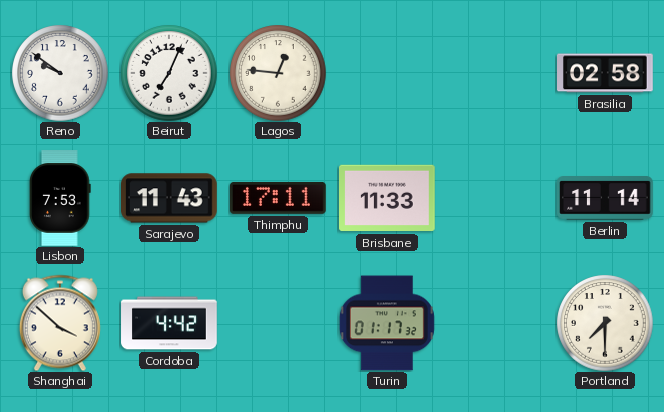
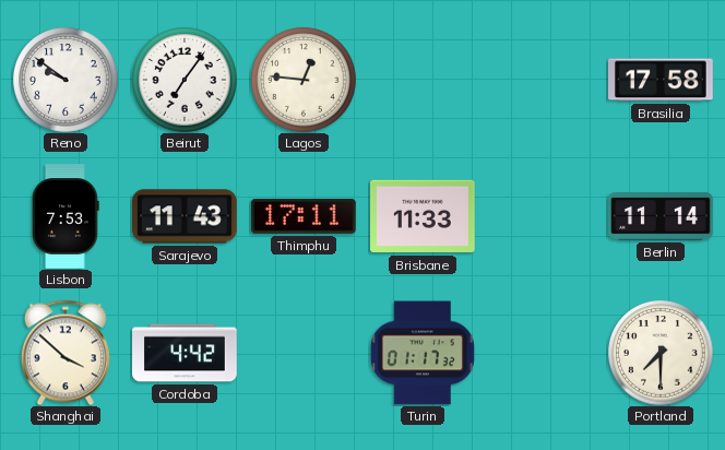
Beirut: 7:04 -> 7:06 (185, 80)
Brasilia: 02:58 -> 17:58 (661, 80)
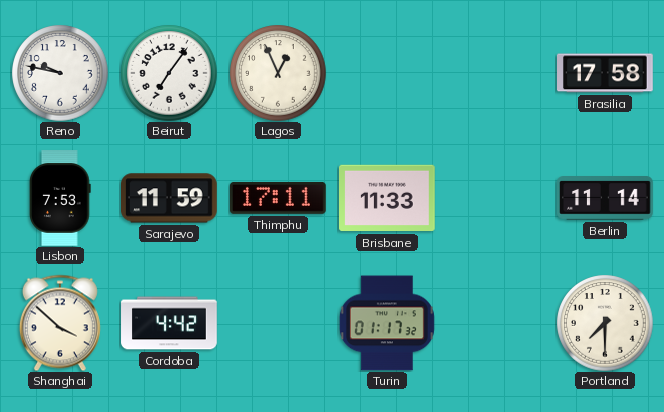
Reno: 9:51 -> 9:47 (60, 73)
Lagos: 12:46 -> 12:56 (278, 73)
Sarajevo: 11:43 -> 11:59 (169, 198)
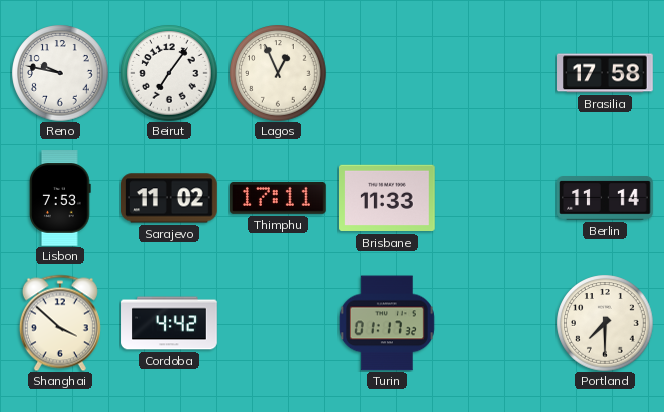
Sarajevo: 11:59 -> 11:02 (169, 198)
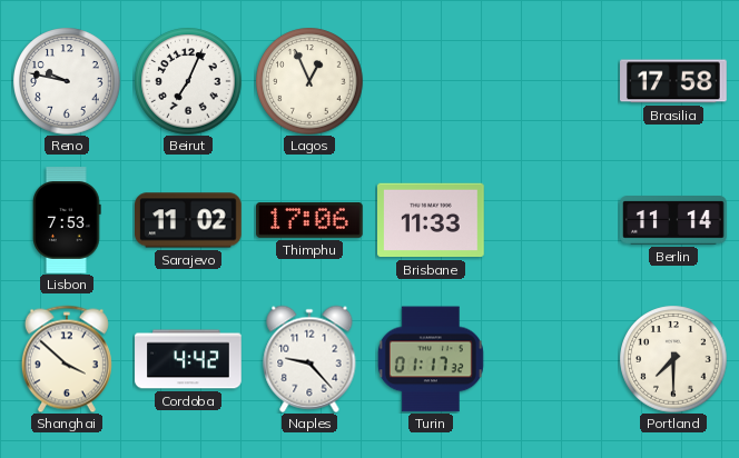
Beirut: 7:06 -> 7:04 (188, 81)
Thimphu: 17:11 -> 17:06 (311, 220)
Naples: none -> 9:23 (309, 359)
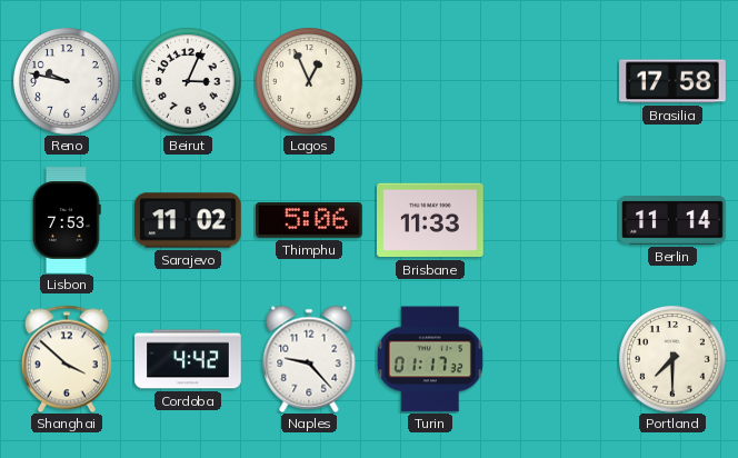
Beirut: 7:04 -> 3:04 (188, 81)
Thimphu: 17:06 -> 5:06 (310, 220)
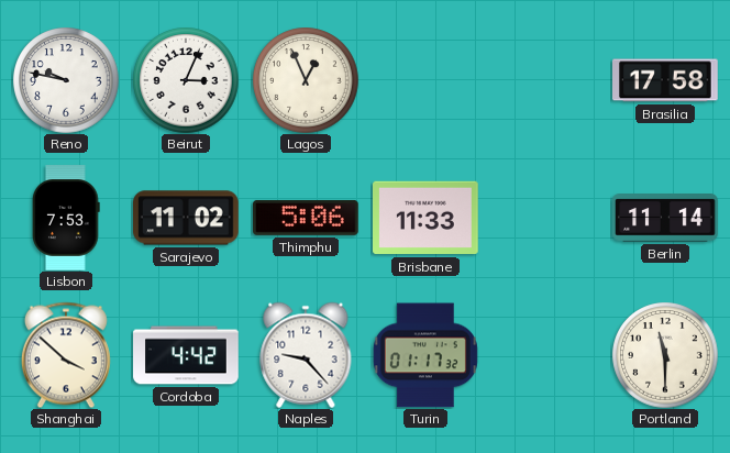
Portland: 7:30 -> 11:30 (665, 355)
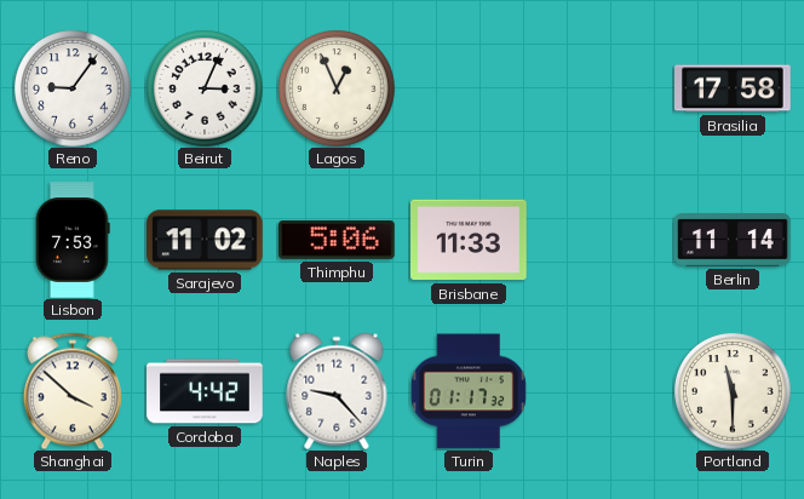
Reno: 9:47 -> 9:06 (73, 88)
